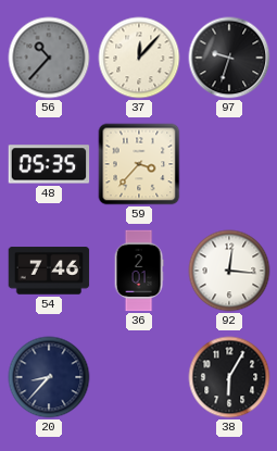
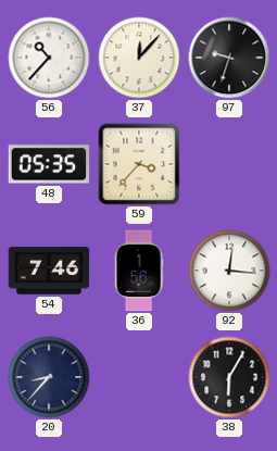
56 dial: grey -> white (49, 58)
36: 2:01 -> 1:56 (139, 271)
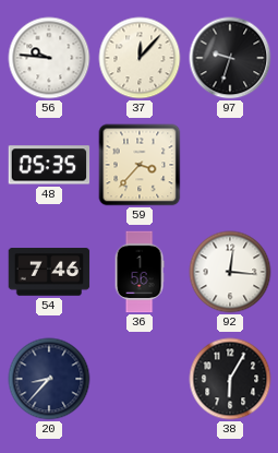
56: 10:37 -> 9:46 (49, 58)
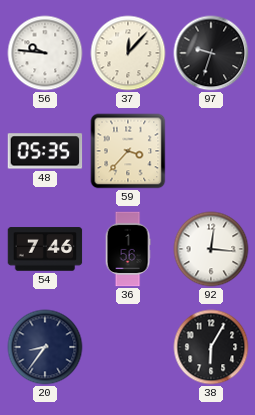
20: 8:37 -> 8:36 (45, 347)
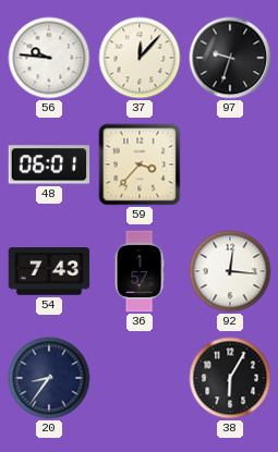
48: 05:35 -> 06:01 (49, 164)
54: 7:46 -> 7:43 (49, 271)
36: 1:56 -> 1:57 (140, 271)
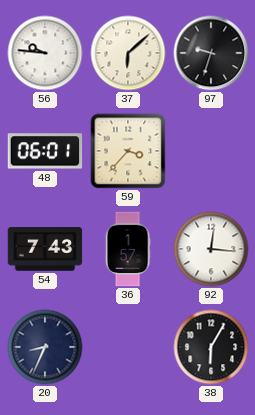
37: 12:07 -> 6:08 (128, 53)
20: 8:36 -> 8:34 (45, 347)
